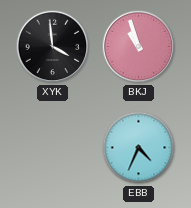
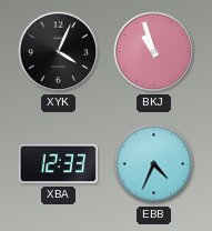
XYK: 3:59 -> 4:04 (59, 52)
XBA: none -> 12:33 (59, 164)
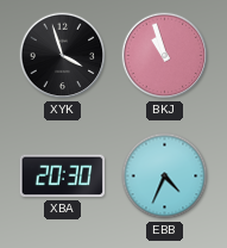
XYK: 4:04 -> 3:57 (63, 56)
XBA: 12:33 -> 20:30 (63, 176)
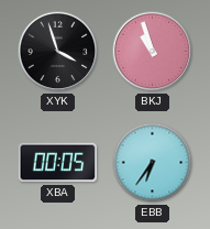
XBA: 20:30 -> 00:05 (58, 163)
EBB: 4:34 -> 6:36 (153, 163)
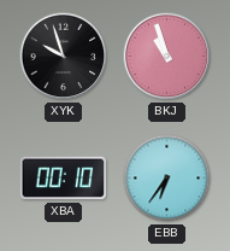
XYK: 3:57 -> 9:57 (64, 57)
XBA: 00:05 -> 00:10 (64, 179)
